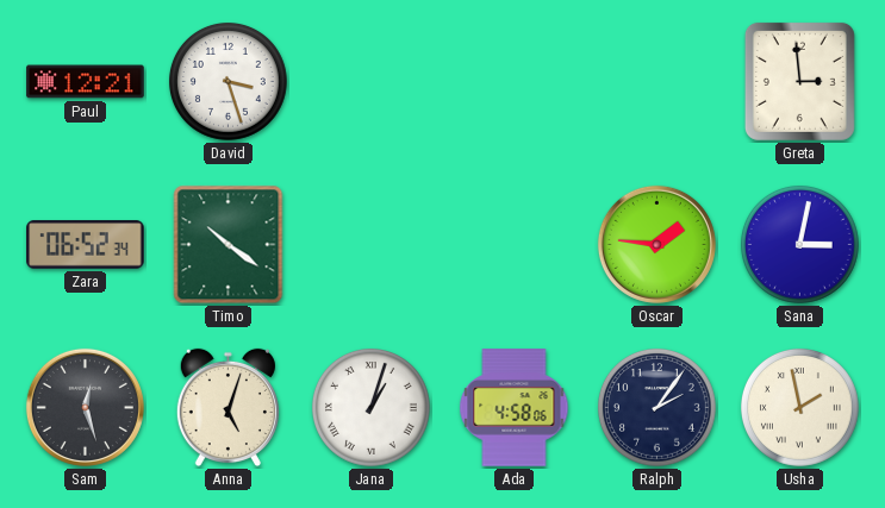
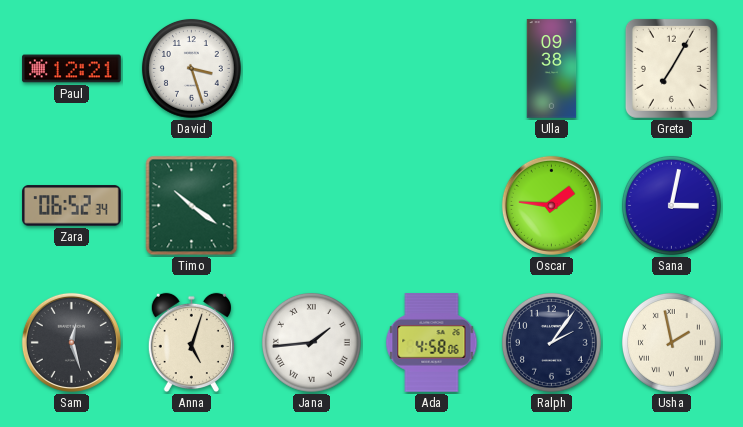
Ulla: none -> 09:38 (552, 69)
Greta: 2:59 -> 7:05 (671, 68)
Jana: 1:03 -> 1:44 (311, 342)
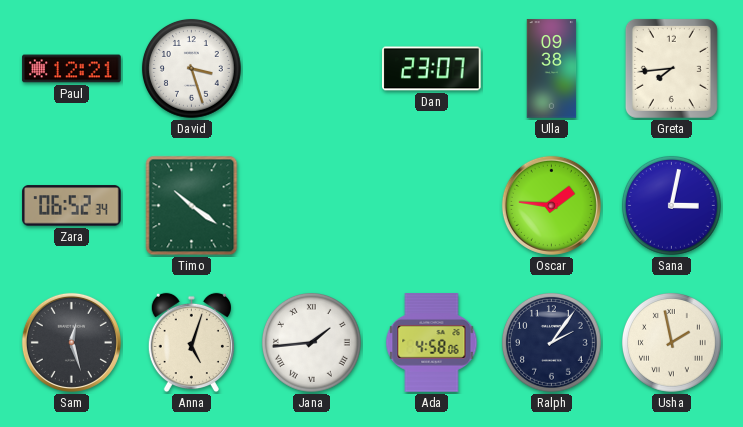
Dan: none -> 23:07 (432, 69)
Greta: 7:05 -> 7:44 (671, 68)
